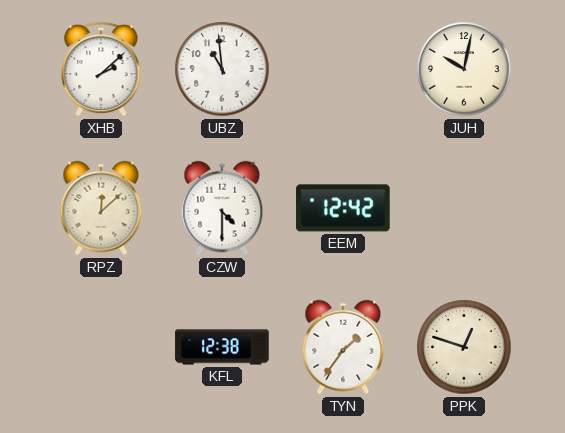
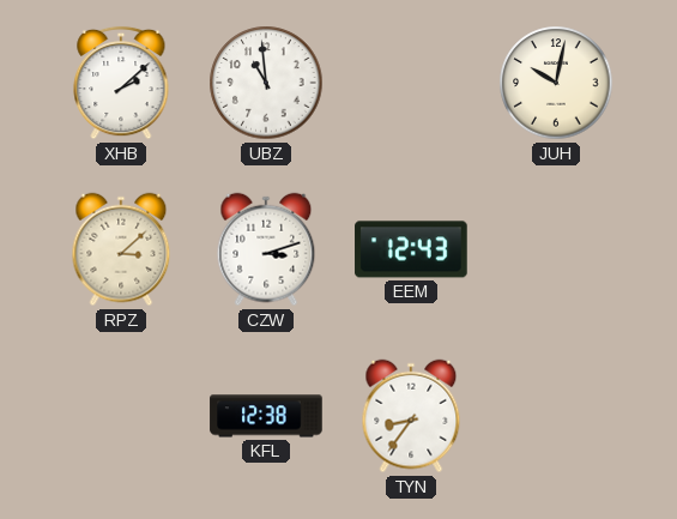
RPZ: 12:08 -> 3:08 (121, 249)
CZW: 4:30 -> 3:12 (266, 249)
EEM: 12:42 -> 12:43 (411, 249)
TYN: 1:36 -> 8:36 (411, 416)
PPK: 12:48 -> none (464, 347)
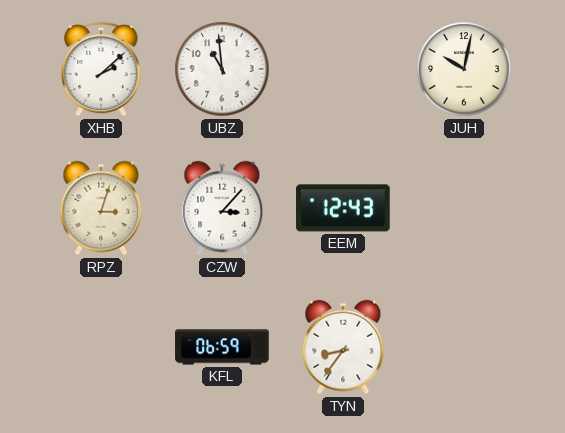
RPZ: 3:08 -> 3:03 (101, 208)
CZW: 3:12 -> 3:07 (222, 208)
KFL: 12:38 -> 06:59 (222, 347)
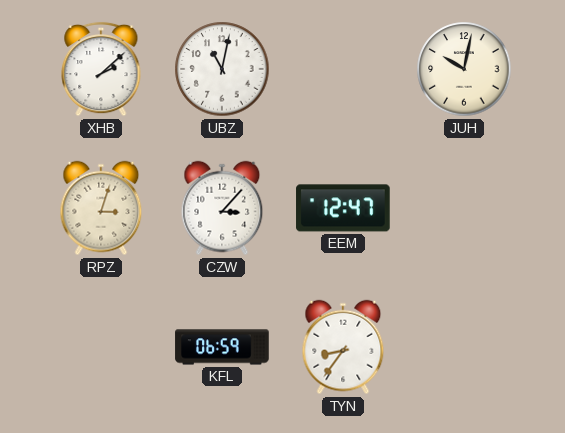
UBZ: 10:59 -> 11:02 (222, 69)
EEM: 12:43 -> 12:47 (343, 208)
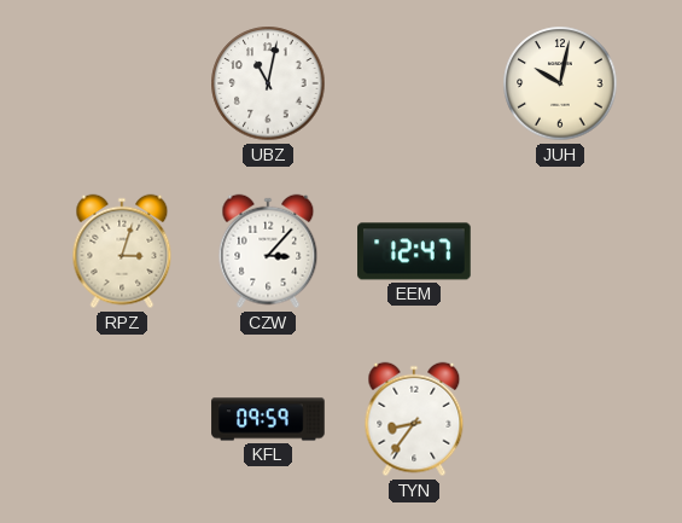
XHB: 2:08 -> none (101, 69)
KFL: 06:59 -> 09:59 (268, 419)
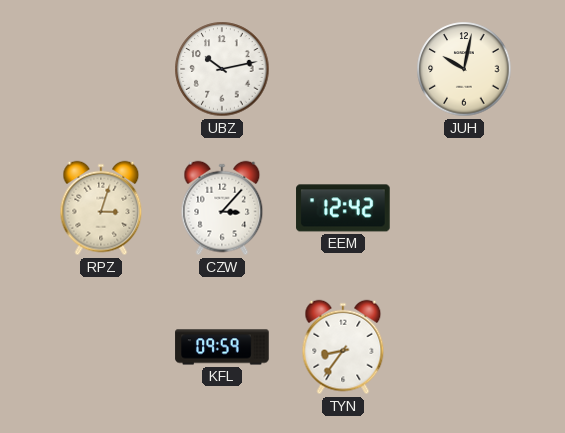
UBZ: 11:02 -> 10:13 (222, 69)
EEM: 12:47 -> 12:42 (343, 208)
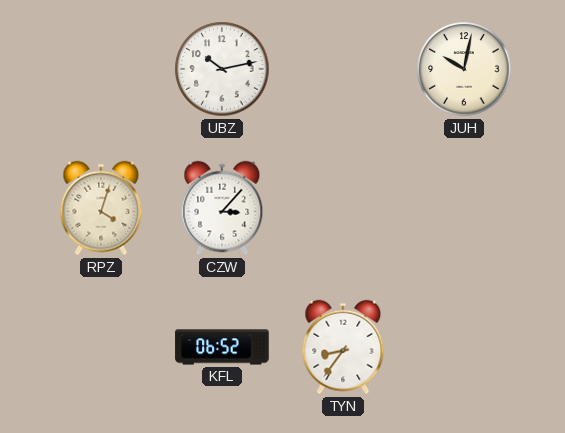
RPZ: 3:03 -> 4:03 (101, 208)
EEM: 12:42 -> none (343, 208)
KFL: 09:59 -> 06:52 (222, 347)
